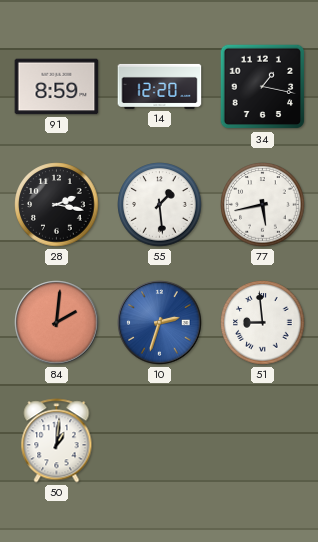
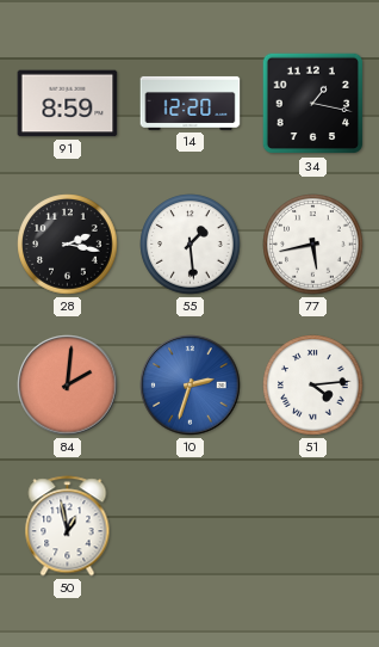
51: 8:59 -> 4:14 (313, 386)
50: 1:01 -> 12:58 (68, 526)
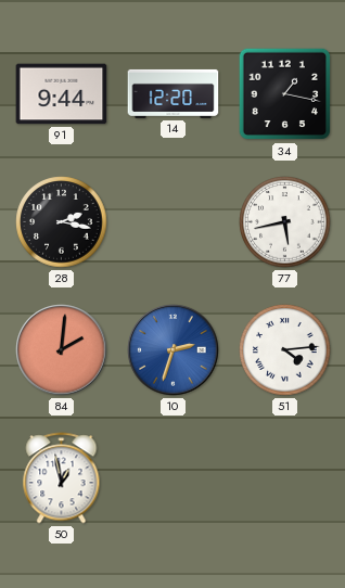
91: 8:59 -> 9:44 (62, 94)
55: 1:29 -> none (191, 245)
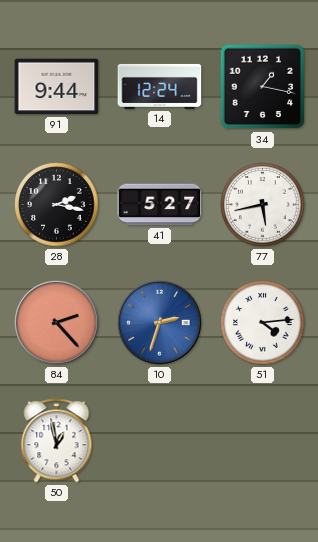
14: 12:20 -> 12:24 (160, 86)
41: none -> 5:27 (160, 205)
84: 2:01 -> 2:23 (57, 323)
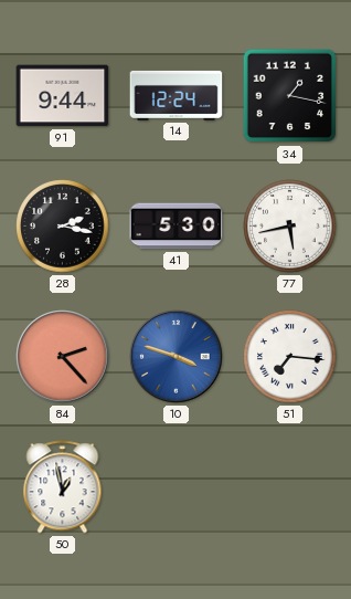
41: 5:27 -> 5:30 (177, 227)
10: 2:33 -> 3:48 (177, 357)
51: 4:14 -> 7:16 (290, 357)
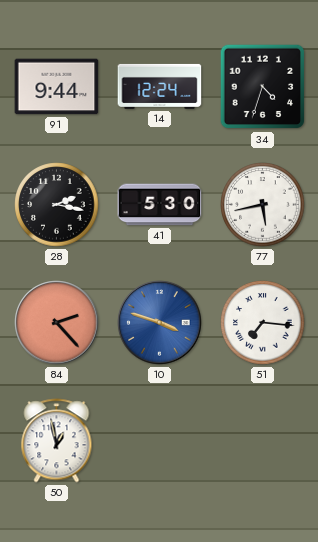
34: 1:17 -> 4:33 (263, 87)
